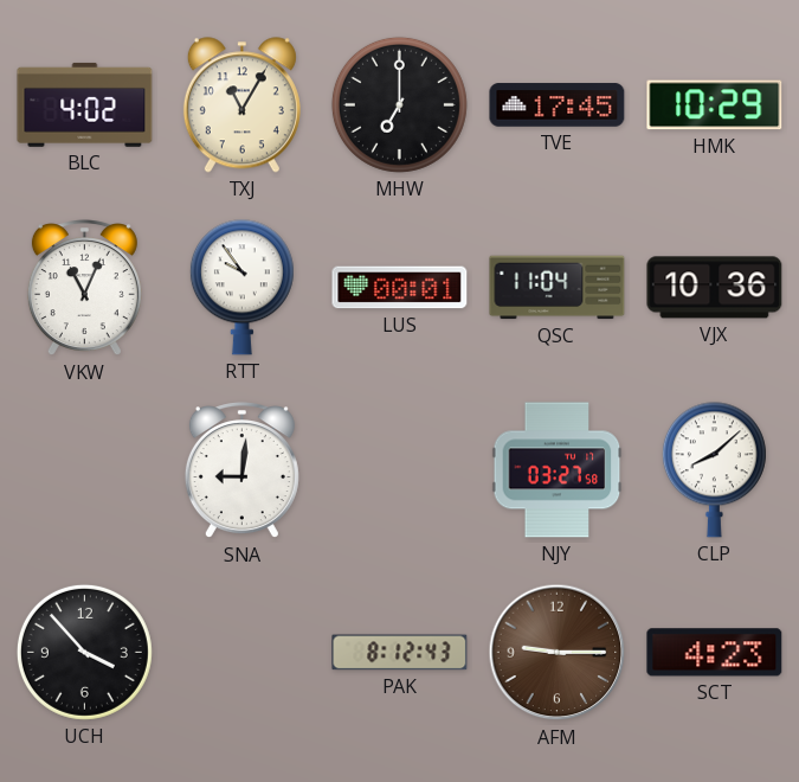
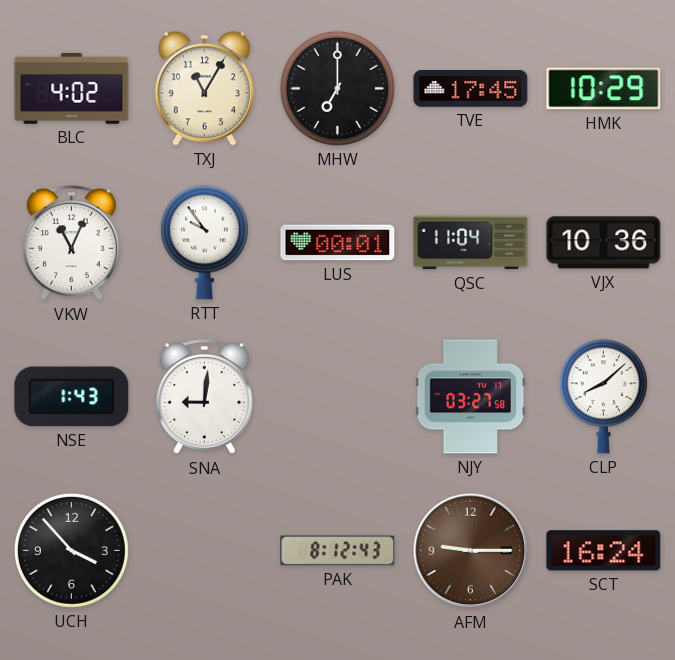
NSE: none -> 1:43 (72, 397)
SCT: 4:23 -> 16:24 (604, 551)
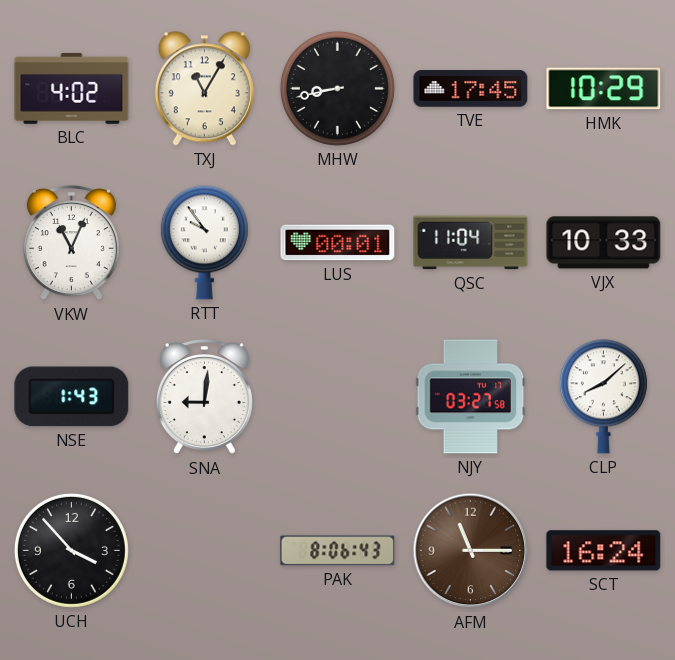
MHW: 7:00 -> 8:43 (337, 88)
VJX: 10:36 -> 10:33 (604, 243)
PAK: 8:12 -> 8:06 (338, 551)
AFM: 9:15 -> 11:15 (471, 551)
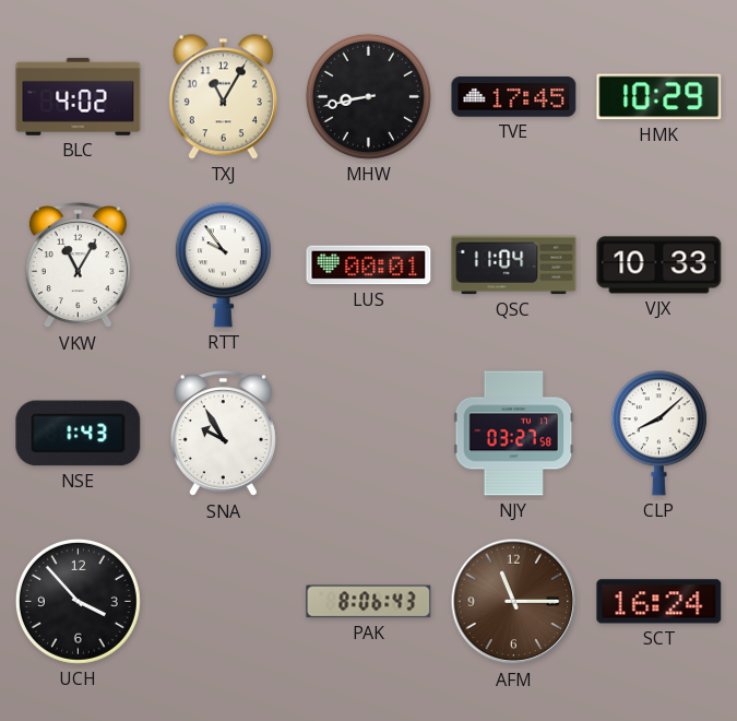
VKW: 11:04 -> 11:05 (78, 265)
SNA: 9:01 -> 9:55 (223, 434)
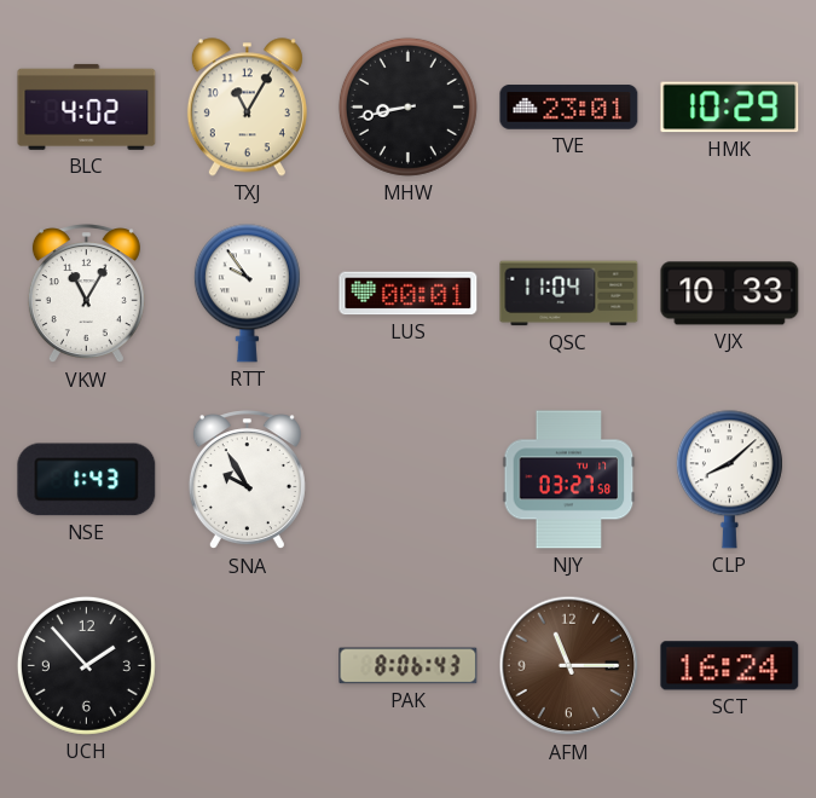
TVE: 17:45 -> 23:01 (569, 108)
UCH: 3:53 -> 1:53 (86, 665)
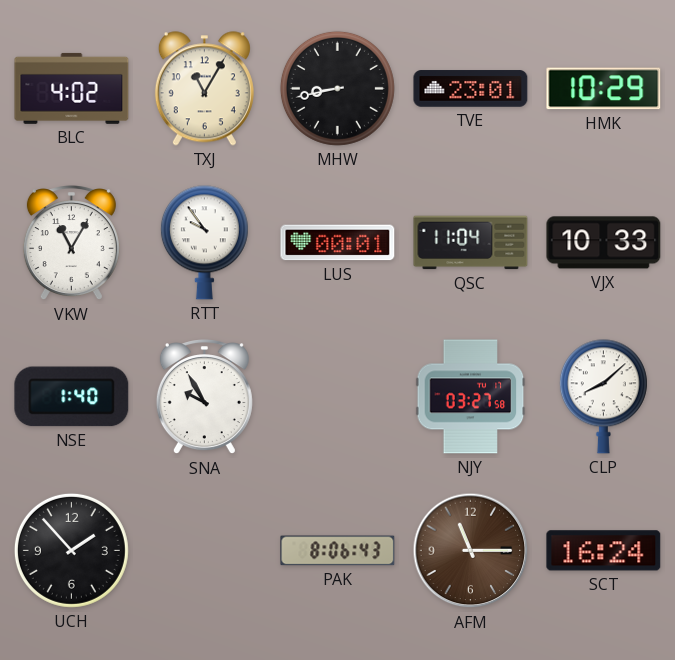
NSE: 1:43 -> 1:40 (72, 397)
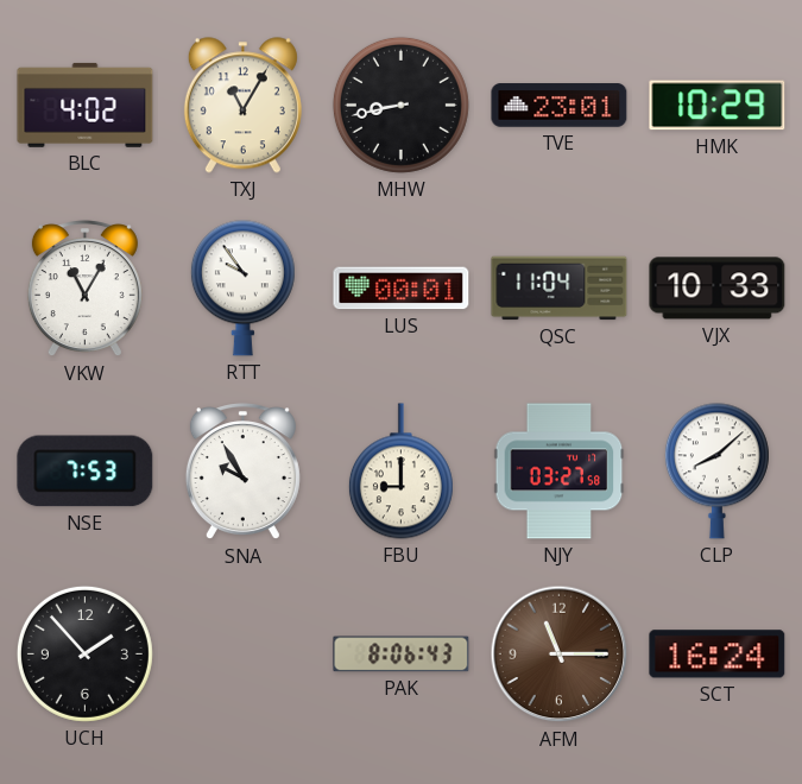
NSE: 1:40 -> 7:53 (86, 472)
FBU: none -> 9:00 (400, 472)
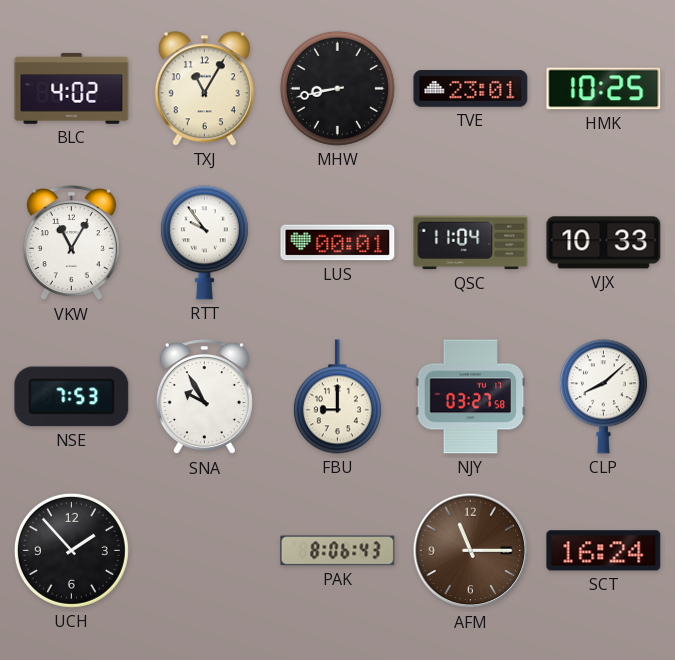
HMK: 10:29 -> 10:25 (604, 89)
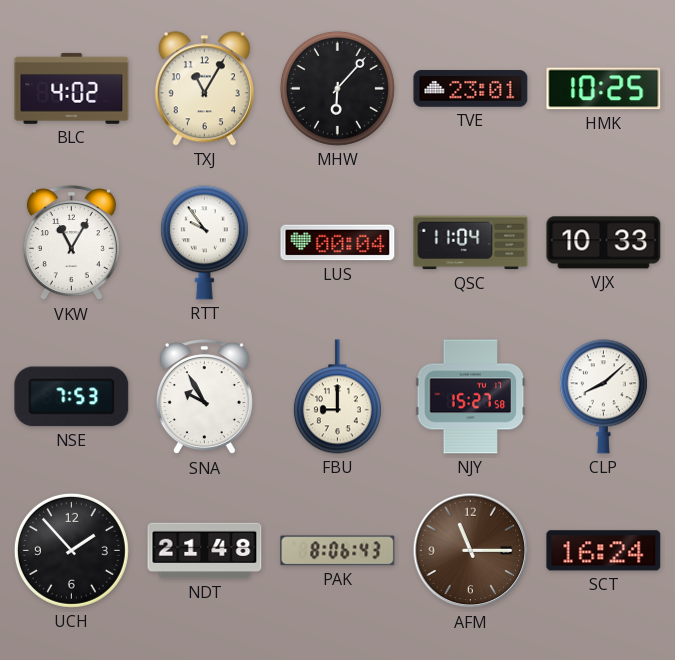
MHW: 8:43 -> 6:07 (337, 88)
LUS: 00:01 -> 00:04 (338, 243)
NJY: 03:27 -> 15:27 (471, 397)
NDT: none -> 21:48 (205, 551)
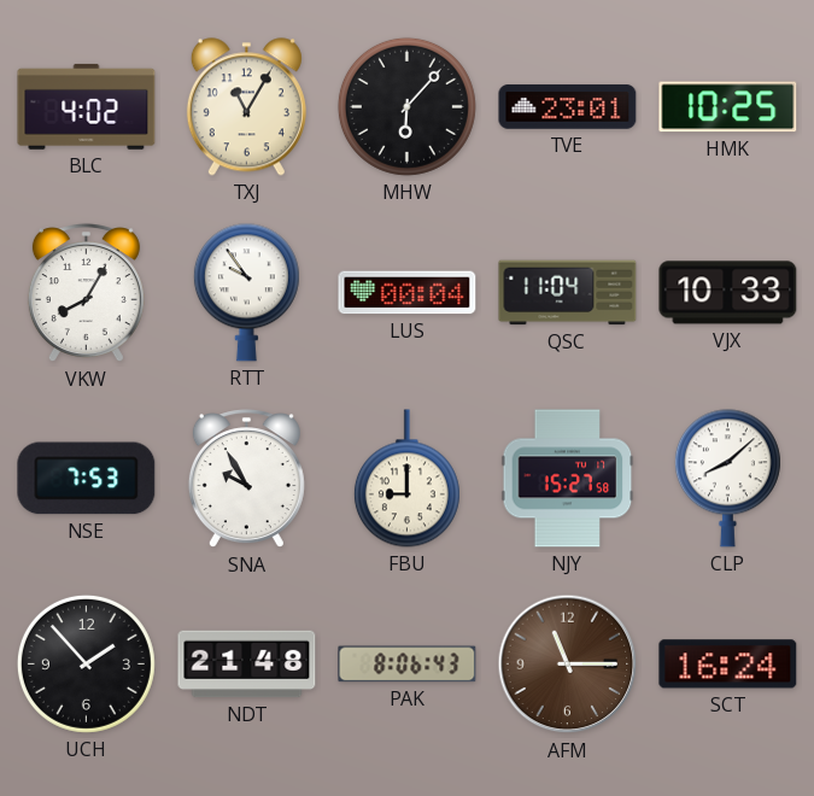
VKW: 11:05 -> 8:05 (86, 293)
